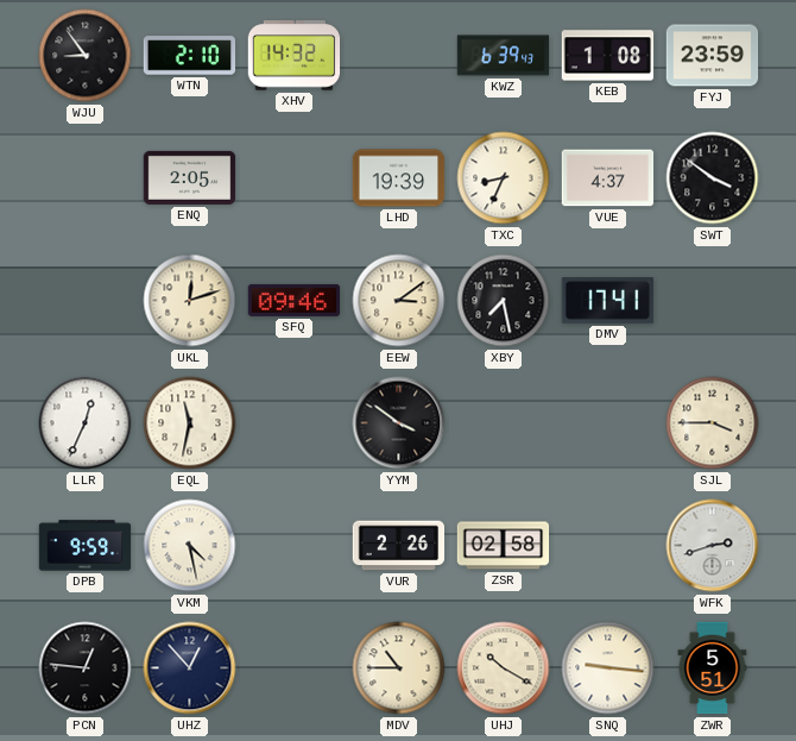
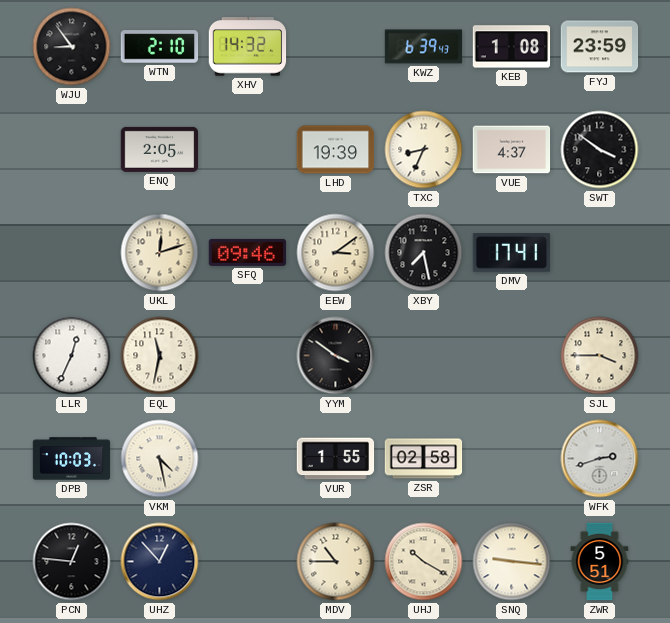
DPB: 9:59 -> 10:03 (72, 459)
VUR: 2:26 -> 1:55 (336, 459)
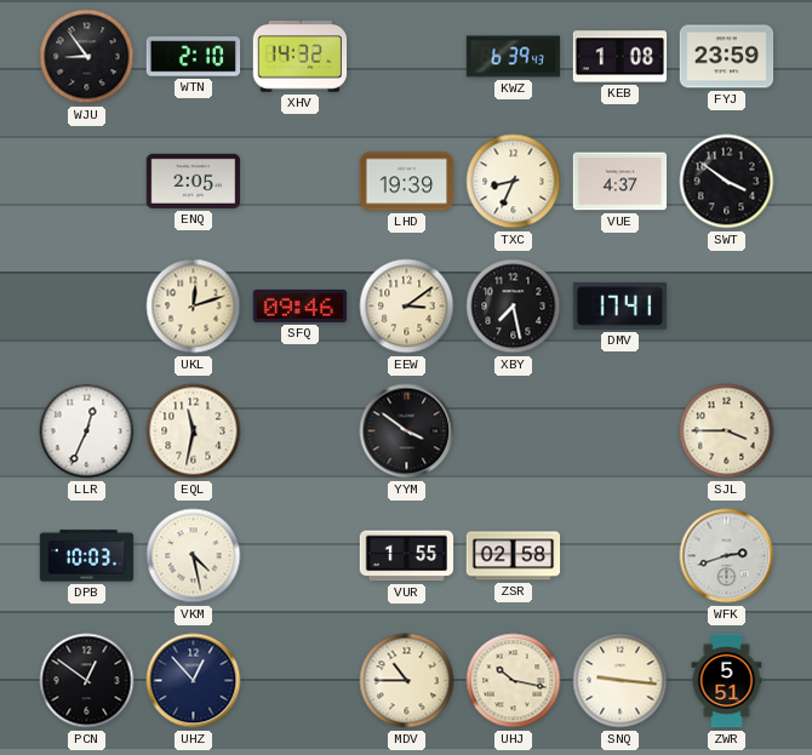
PCN: 12:46 -> 12:51 (87, 681)
UHJ: 10:20 -> 10:17 (514, 681)
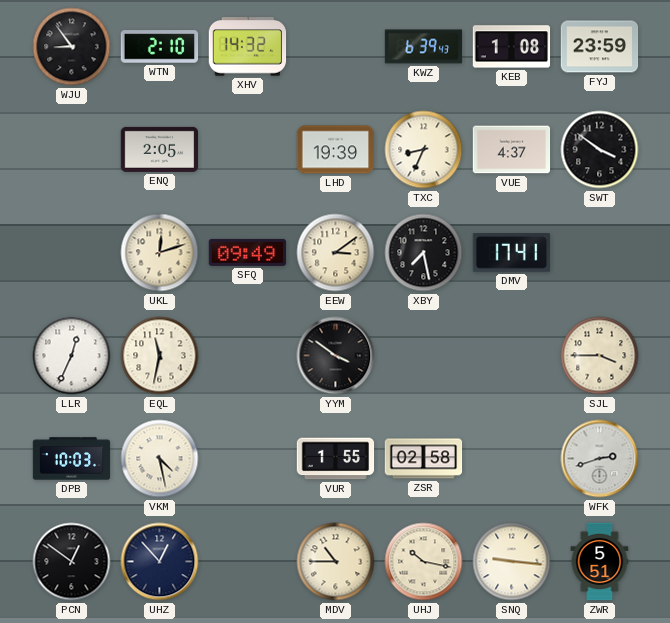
SFQ: 09:46 -> 09:49 (248, 252)
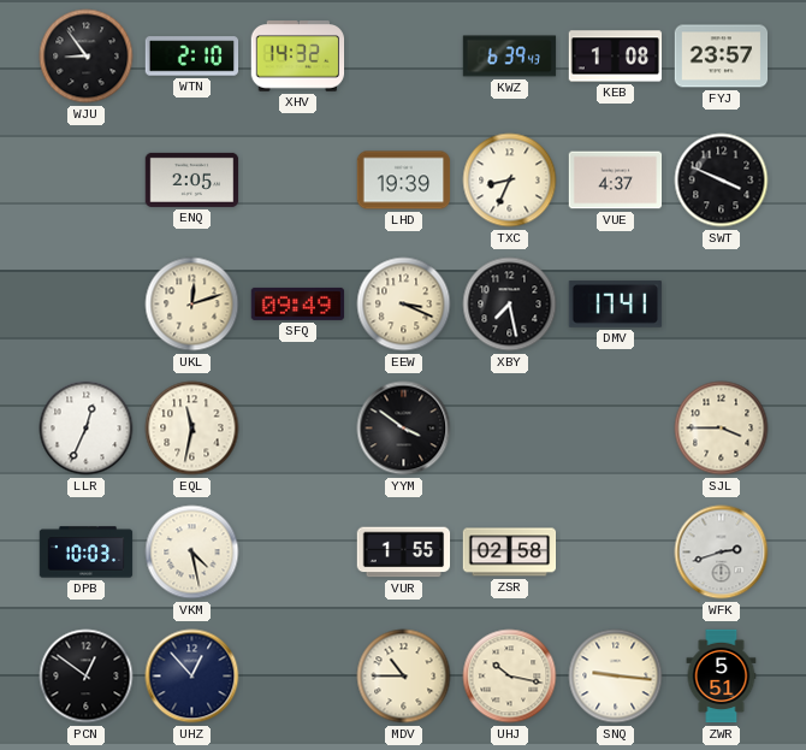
FYJ: 23:59 -> 23:57 (722, 57)
SWT: 3:51 -> 3:49 (722, 181)
EEW: 3:09 -> 3:19 (404, 305)
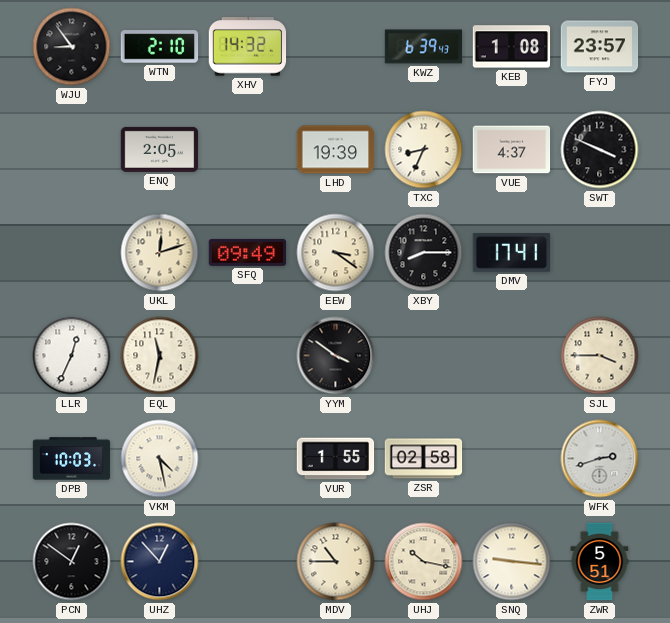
EEW: 3:19 -> 3:21 (336, 253)
XBY: 7:28 -> 8:15 (424, 253)
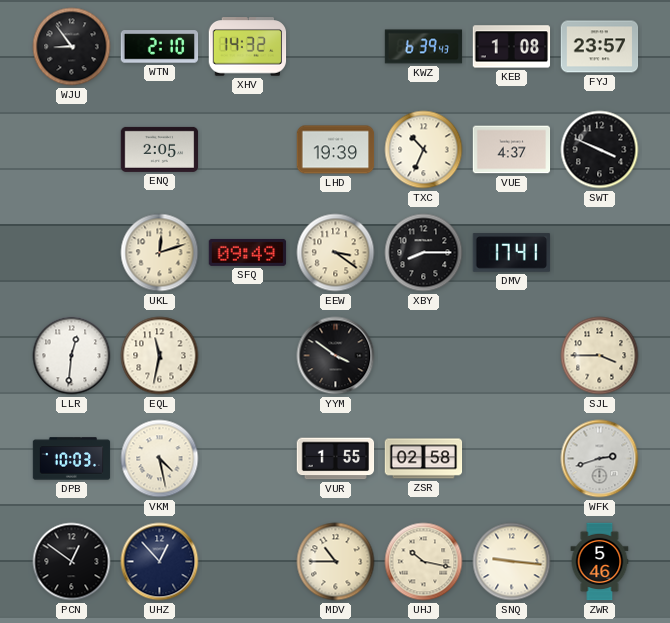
TXC: 8:34 -> 10:34 (424, 150)
LLR: 12:34 -> 12:31 (72, 356)
ZWR: 5:51 -> 5:46 (600, 562)
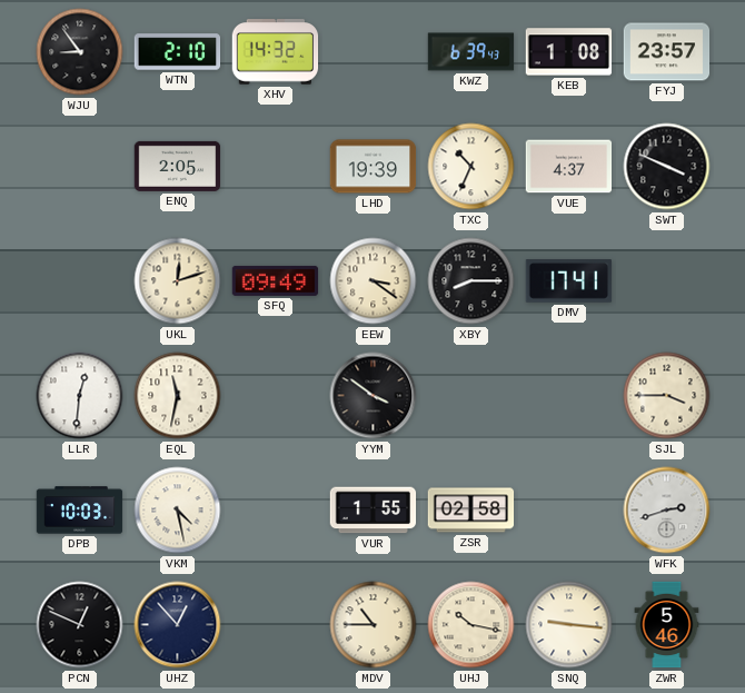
PCN: 12:51 -> 12:49 (80, 625)
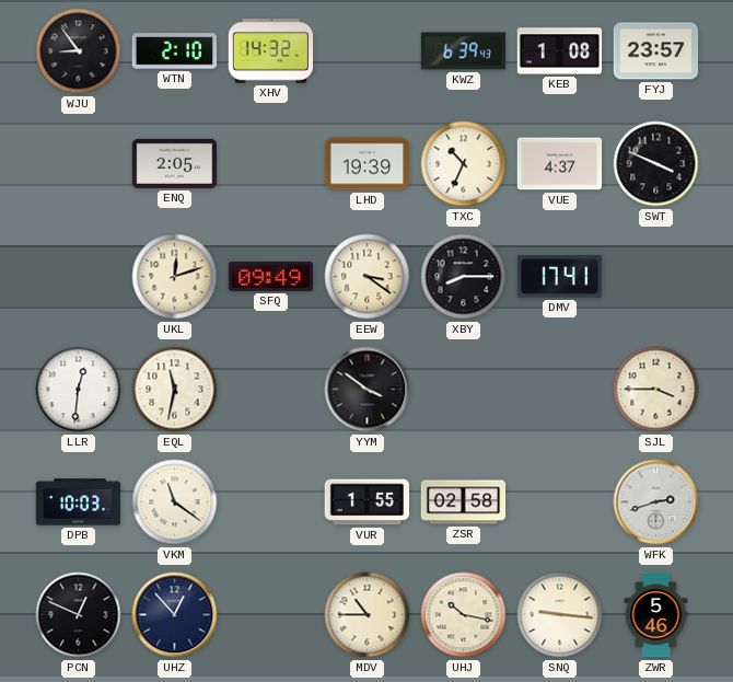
VKM: 4:28 -> 11:21 (175, 502)
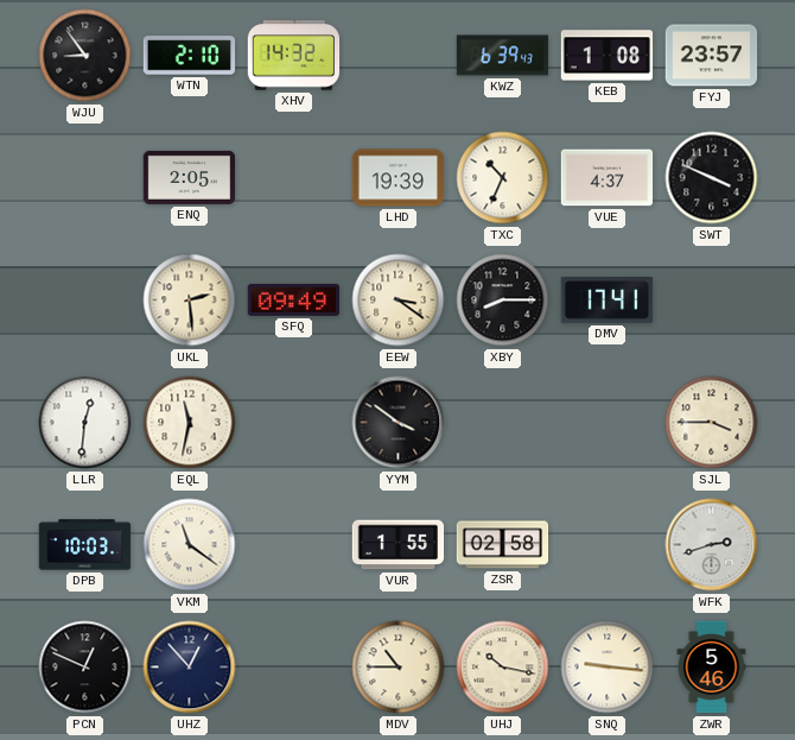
UKL: 12:12 -> 2:29 (190, 301)
